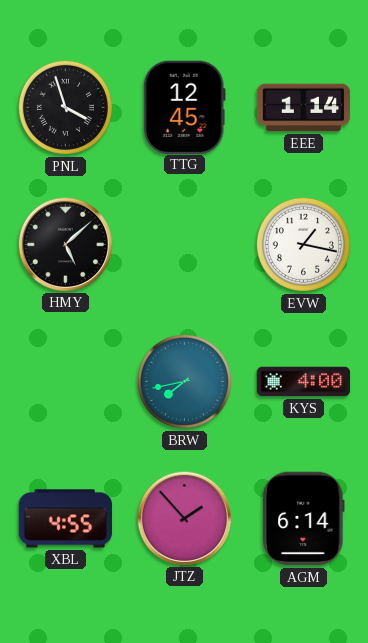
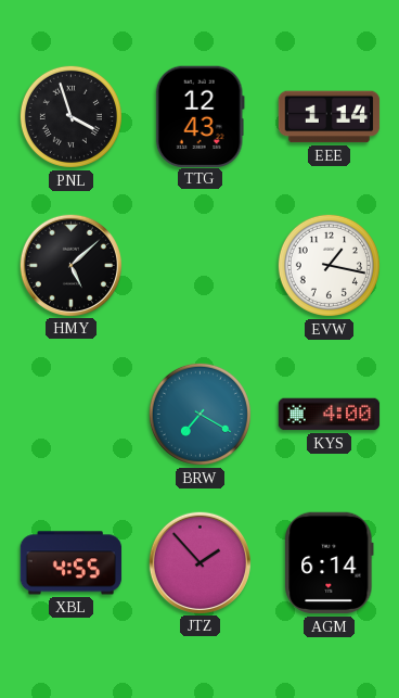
TTG: 12:45 -> 12:43 (200, 116)
BRW: 7:43 -> 7:20 (200, 414)
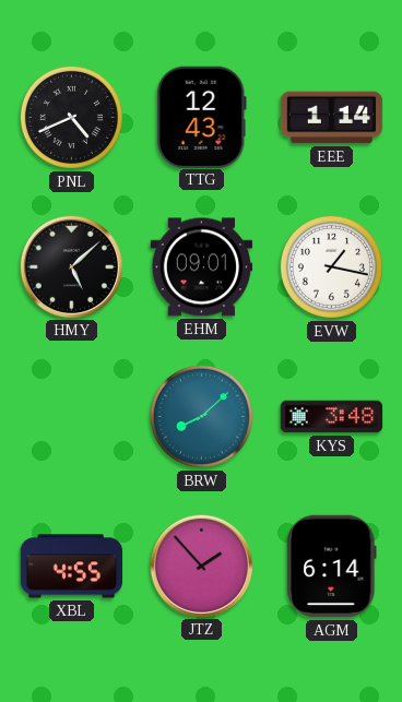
PNL: 3:57 -> 4:41 (71, 117)
EHM: none -> 09:01 (202, 267)
BRW: 7:20 -> 8:08 (201, 416)
KYS: 4:00 -> 3:48 (332, 417)
